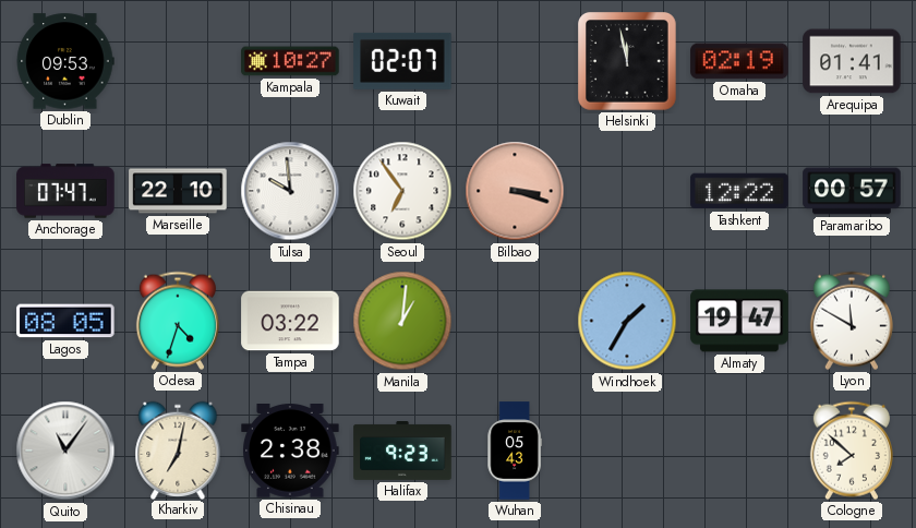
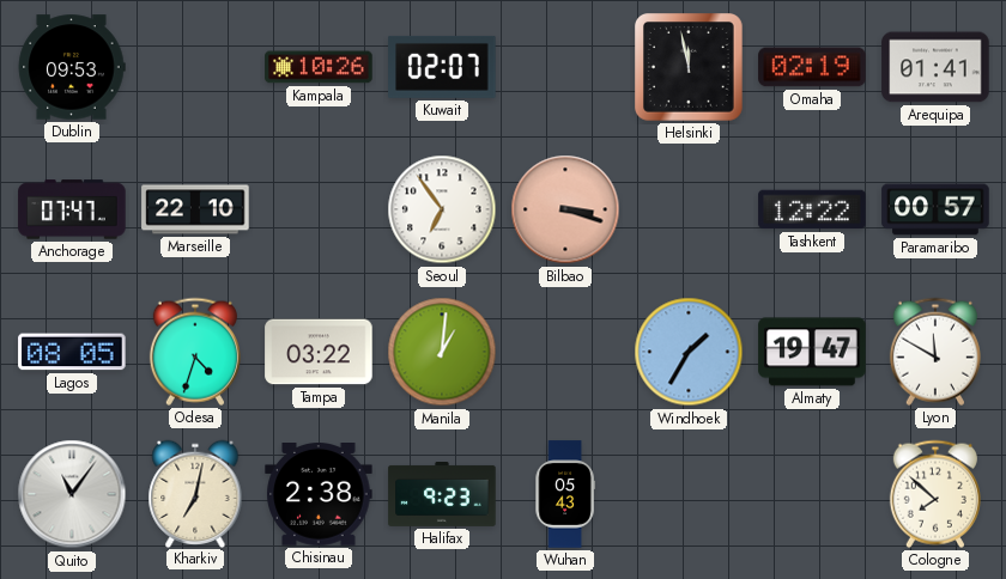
Kampala: 10:27 -> 10:26 (319, 67)
Tulsa: 9:59 -> none (290, 191)
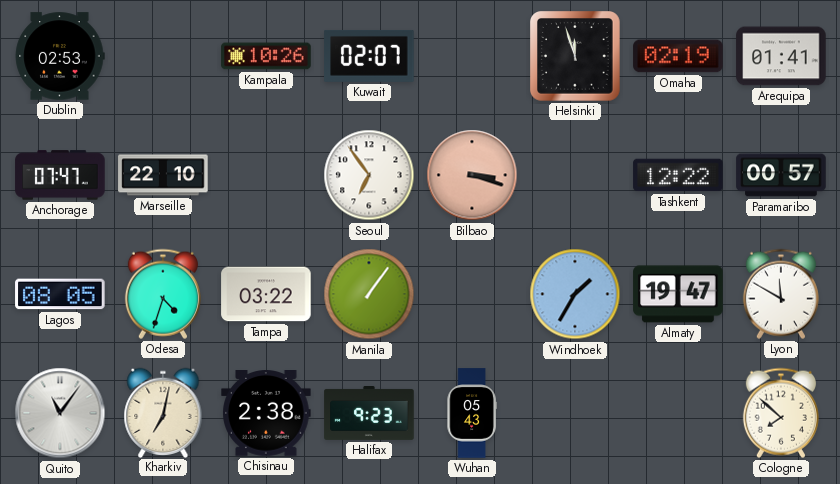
Dublin: 09:53 -> 02:53 (60, 56)
Helsinki: 11:58 -> 11:57 (576, 57)
Manila: 1:01 -> 1:06 (369, 294)
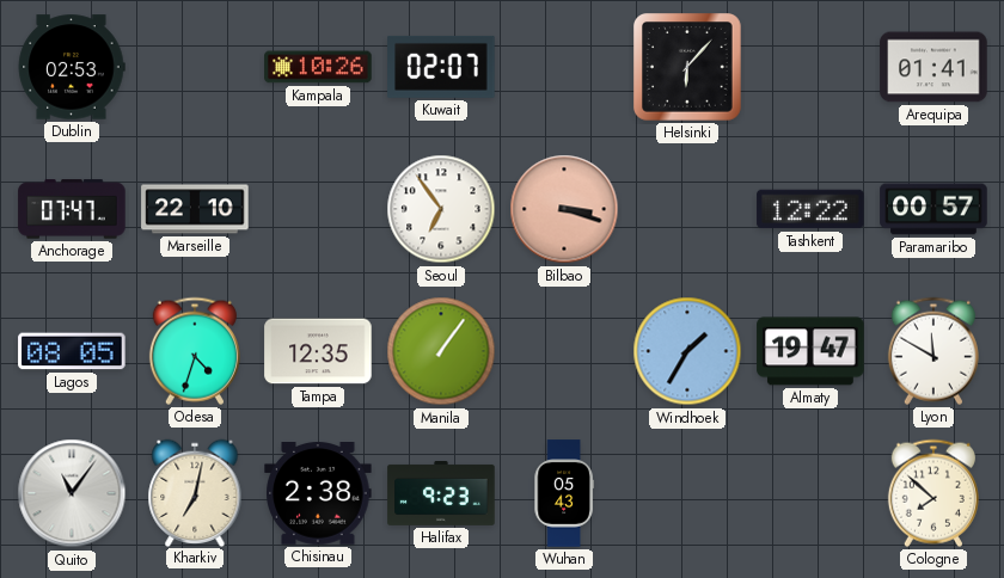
Helsinki: 11:57 -> 6:07 (688, 68)
Omaha: 02:19 -> none (678, 56)
Tampa: 03:22 -> 12:35 (318, 351)
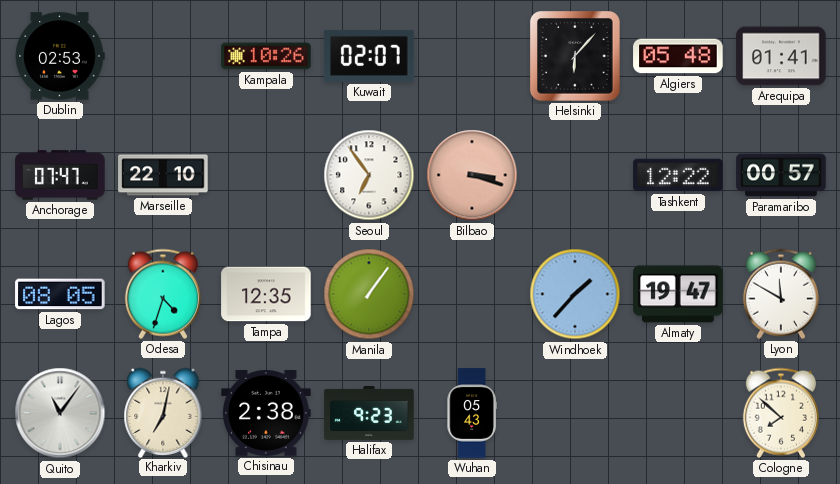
Algiers: none -> 05:48 (678, 56)
Windhoek: 1:35 -> 1:37 (575, 294)
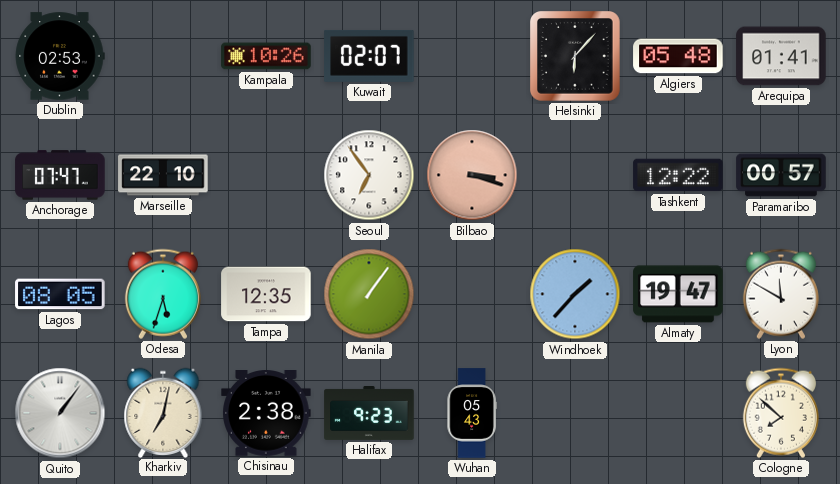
Odesa: 4:33 -> 5:33 (163, 294)
Quito: 11:06 -> 1:06 (60, 413)
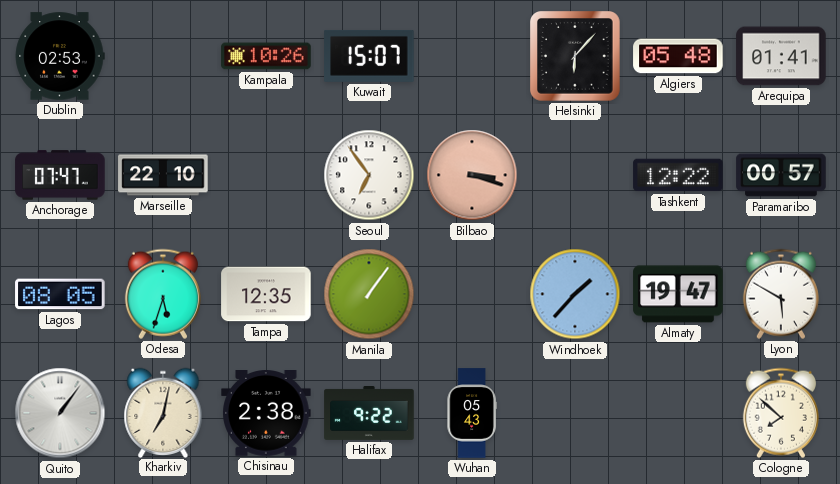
Kuwait: 02:07 -> 15:07 (369, 56)
Lyon: 11:50 -> 5:50 (781, 294)
Halifax: 9:23 -> 9:22 (369, 414)
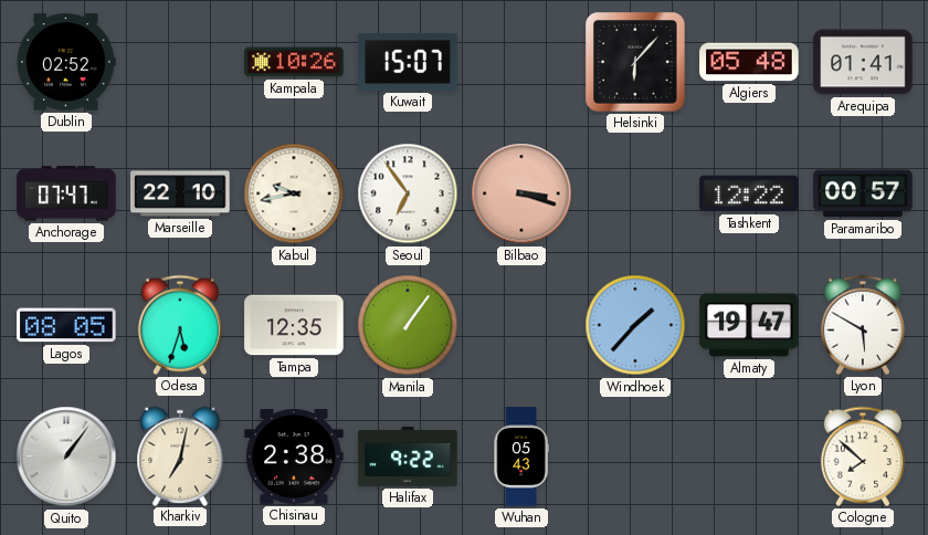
Dublin: 02:53 -> 02:52 (66, 62)
Kabul: none -> 9:43 (294, 193)
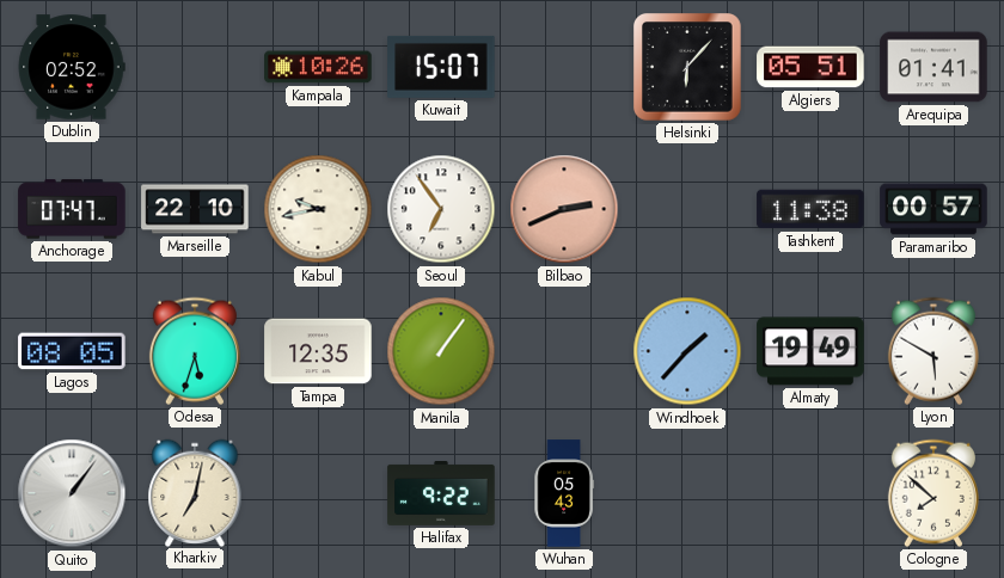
Algiers: 05:48 -> 05:51 (810, 67)
Bilbao: 3:18 -> 2:41 (564, 209)
Tashkent: 12:22 -> 11:38 (810, 209)
Almaty: 19:47 -> 19:49 (810, 351)
Chisinau: 2:38 -> none (294, 458)
